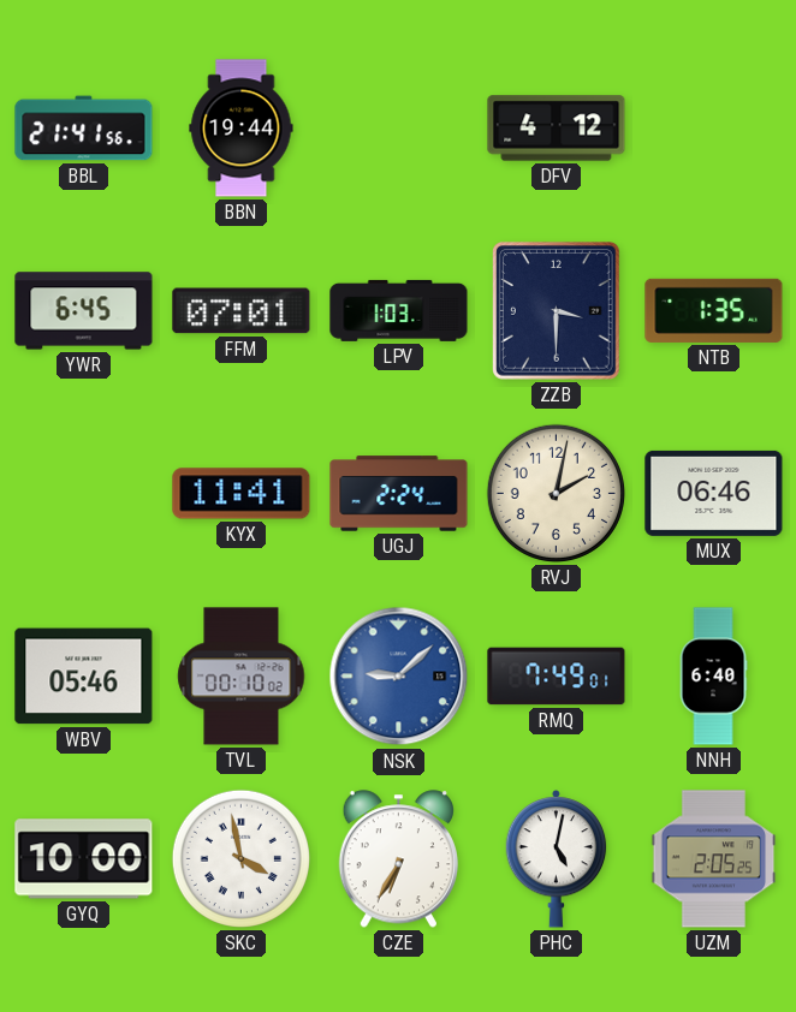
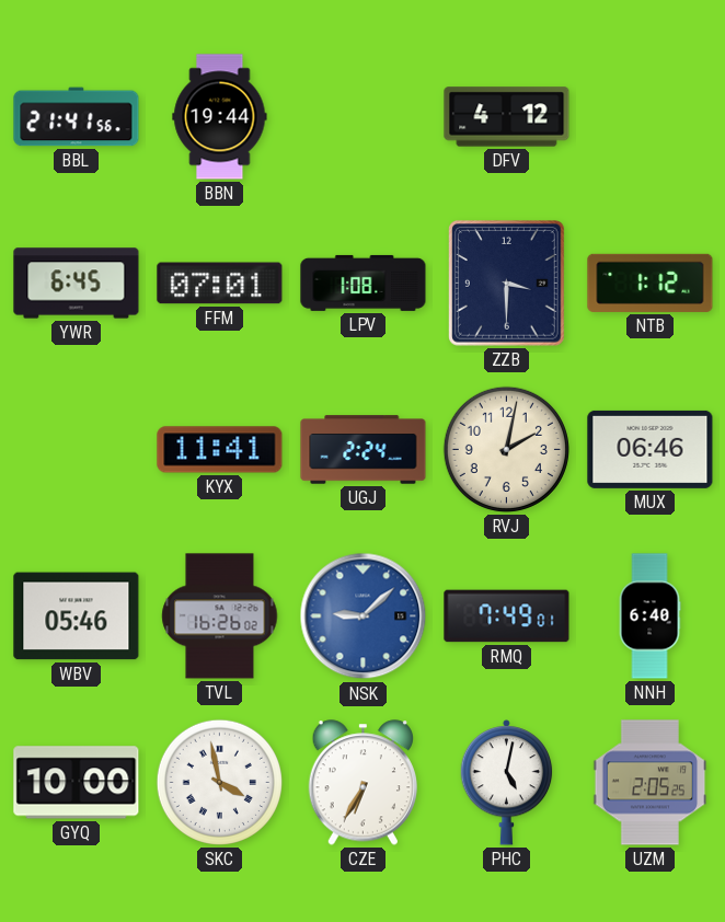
LPV: 1:03 -> 1:08 (364, 283)
NTB: 1:35 -> 1:12 (651, 283)
TVL: 00:10 -> 16:26 (220, 616)
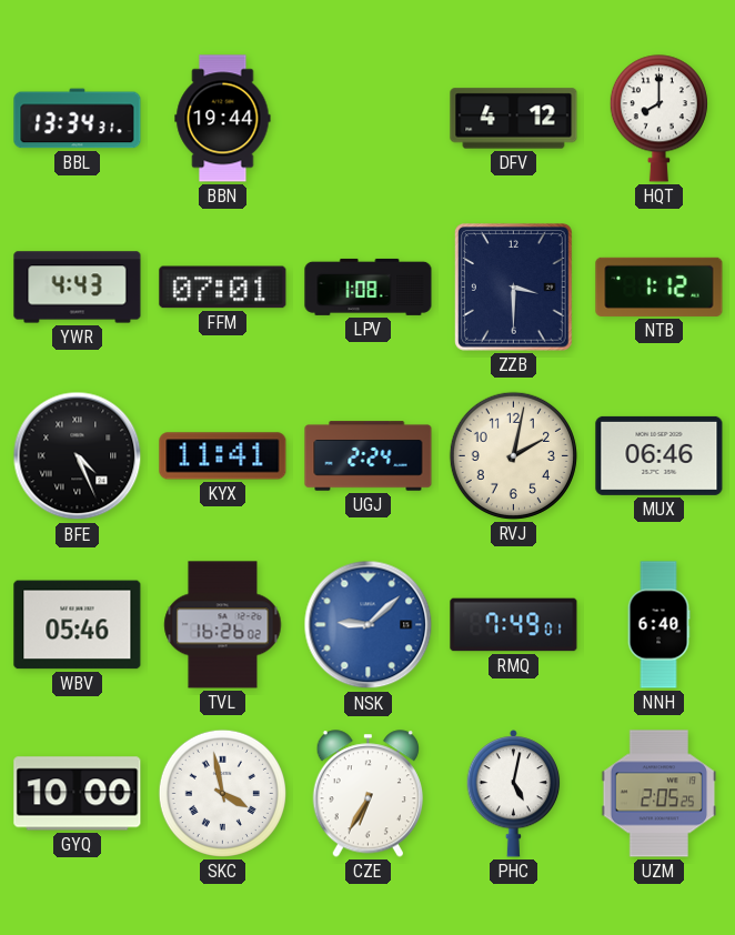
BBL: 21:41 -> 13:34 (78, 119)
HQT: none -> 8:00 (658, 119)
YWR: 6:45 -> 4:43 (78, 288)
BFE: none -> 4:26 (78, 456)
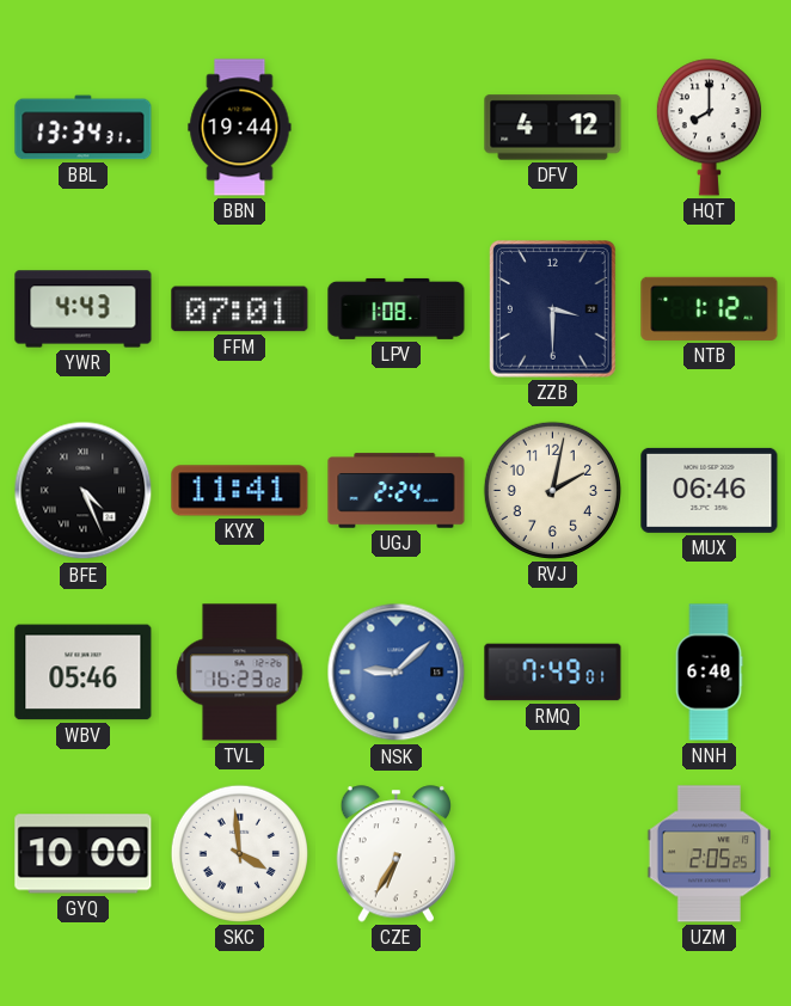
TVL: 16:26 -> 16:23 (240, 673)
SKC: 3:58 -> 3:59 (239, 853)
PHC: 5:02 -> none (514, 793)
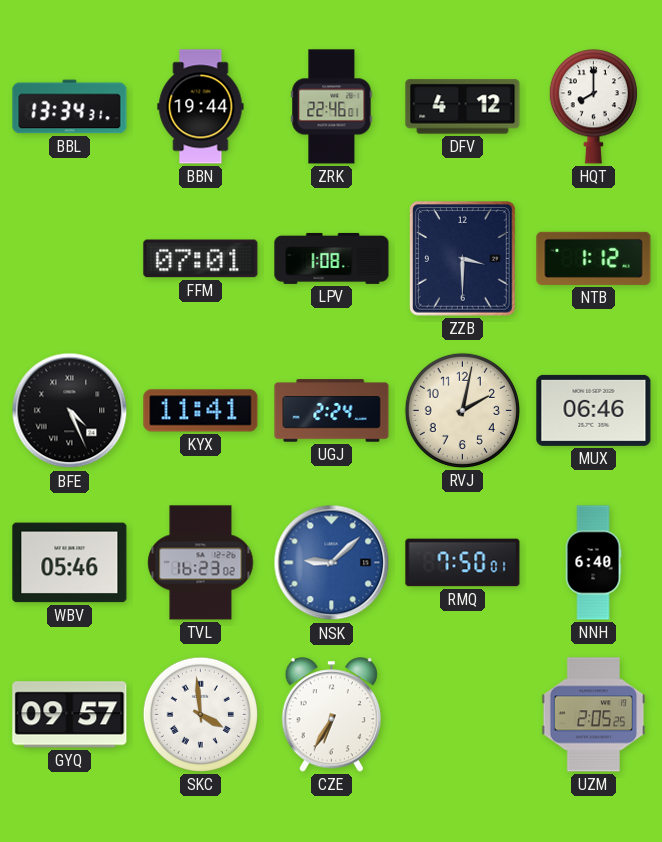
ZRK: none -> 22:46 (332, 107)
YWR: 4:43 -> none (84, 309)
RMQ: 7:49 -> 7:50 (463, 563)
GYQ: 10:00 -> 09:57 (70, 715)
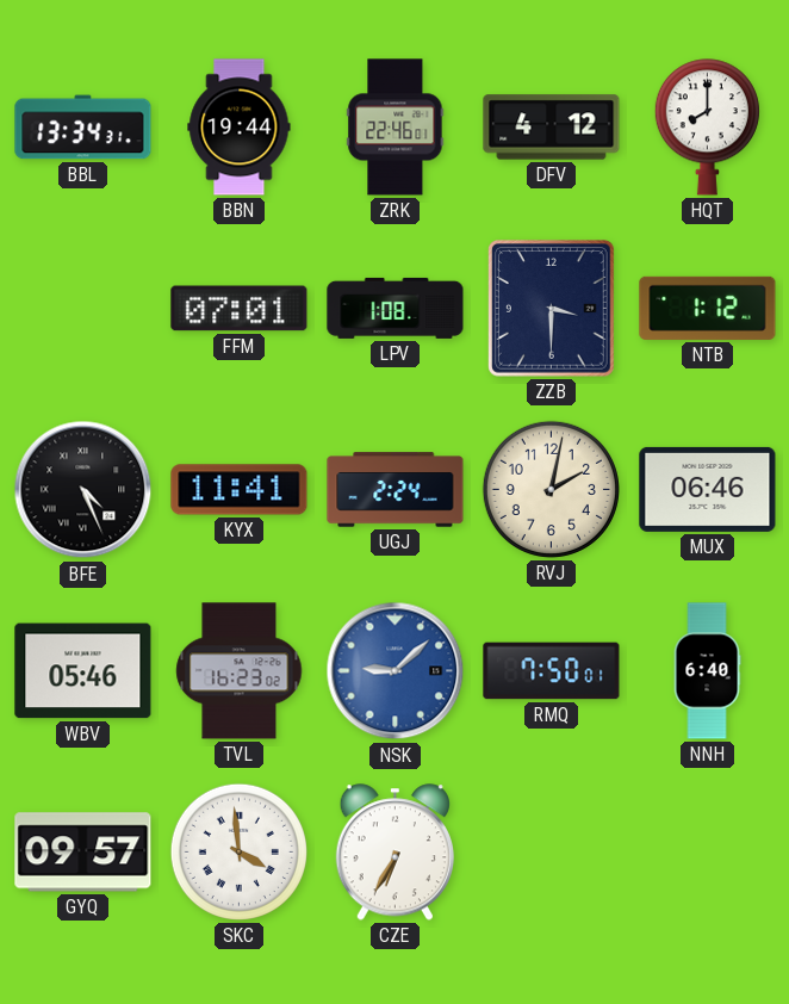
UZM: 2:05 -> none (594, 715)
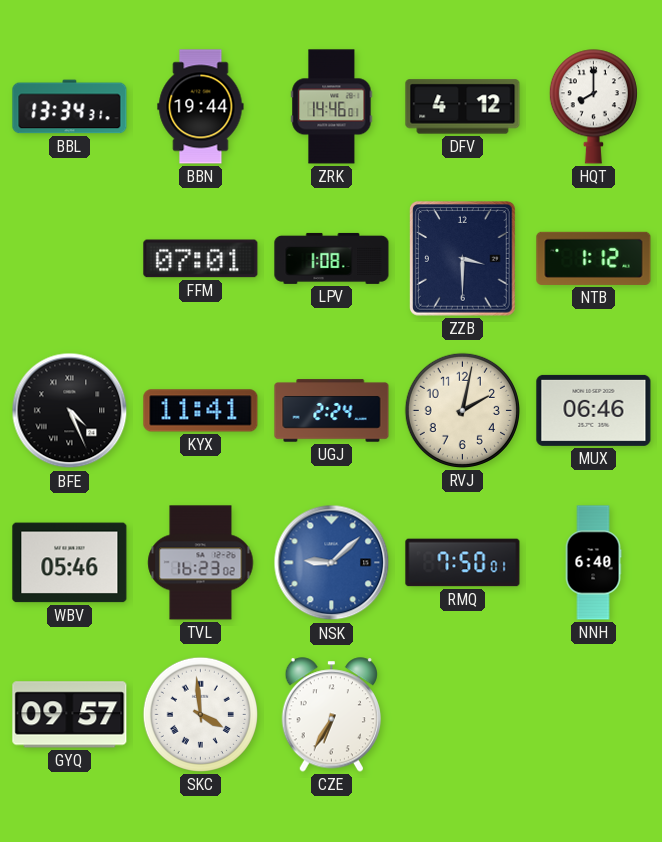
ZRK: 22:46 -> 14:46 (332, 107)
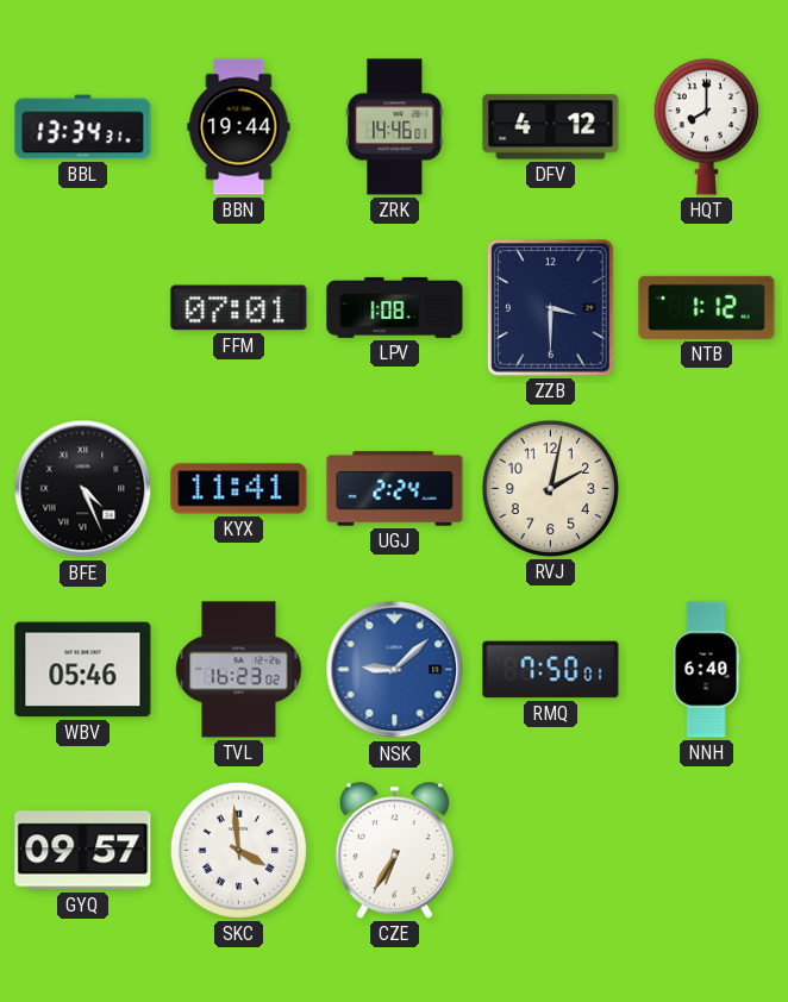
MUX: 06:46 -> none (594, 410)
